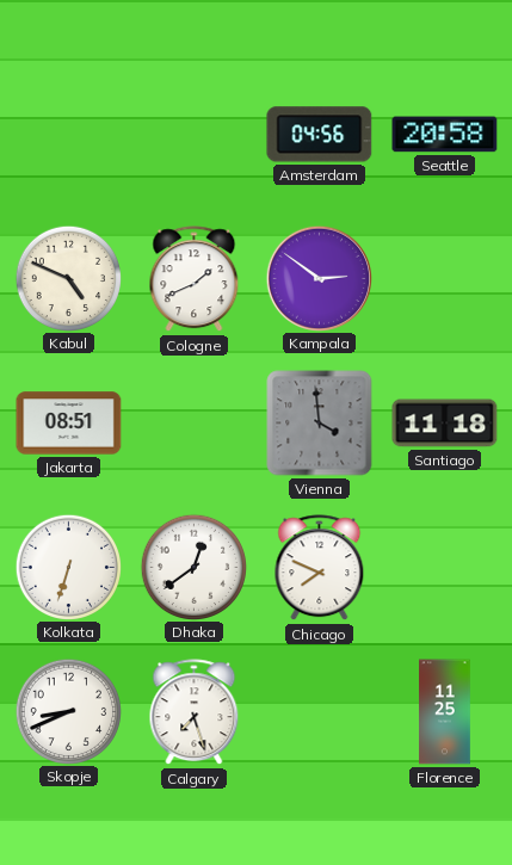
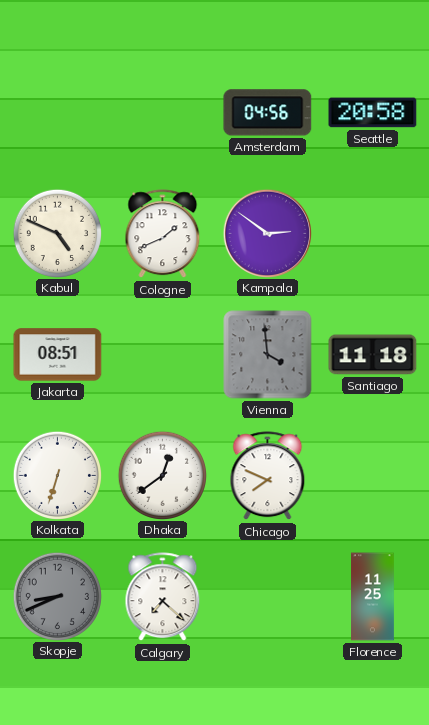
Skopje dial: white -> grey (57, 596)
Calgary: 7:27 -> 7:22 (163, 597)
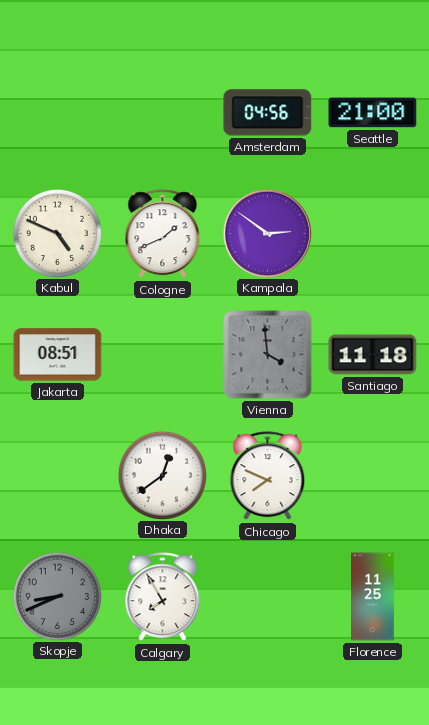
Seattle: 20:58 -> 21:00 (373, 113)
Kolkata: 6:33 -> none (57, 475)
Calgary: 7:22 -> 7:55 (163, 597)
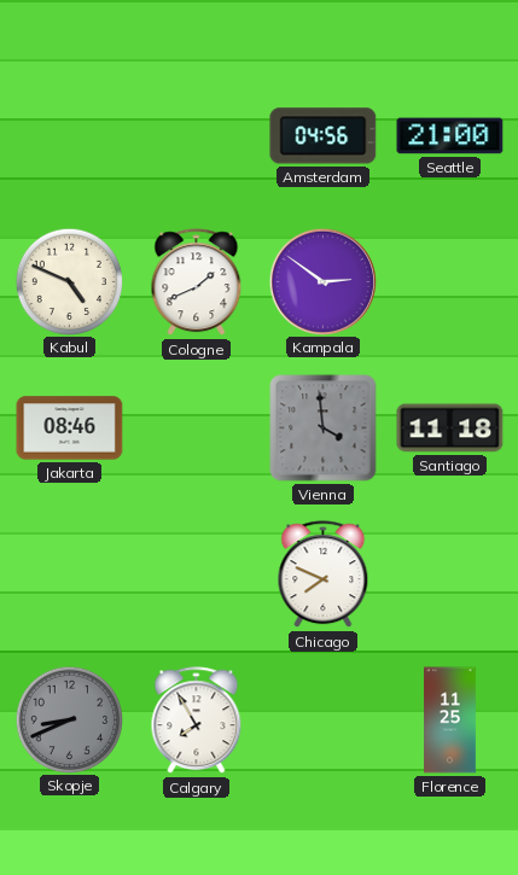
Jakarta: 08:51 -> 08:46 (70, 428)
Dhaka: 12:39 -> none (162, 475)
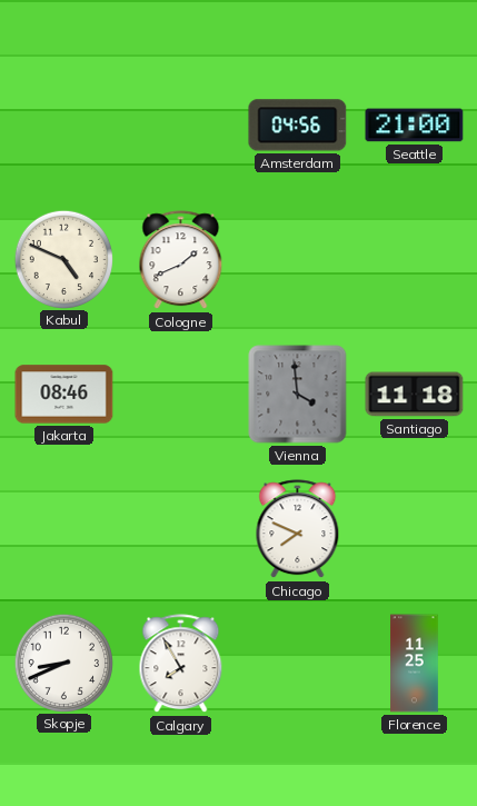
Kampala: 2:51 -> none (322, 281)
Skopje dial: grey -> white (63, 663)
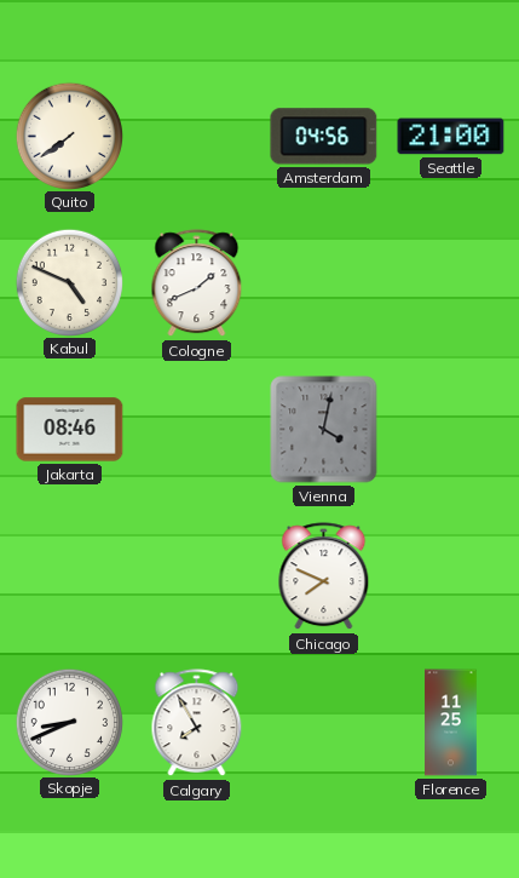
Quito: none -> 7:39 (69, 136)
Vienna: 3:59 -> 4:02 (324, 430)
Santiago: 11:18 -> none (415, 395)
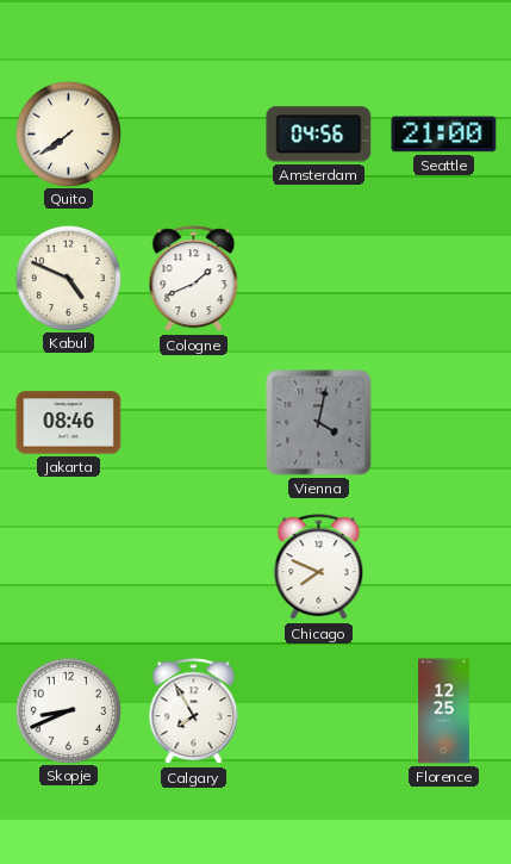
Florence: 11:25 -> 12:25 (444, 711)
